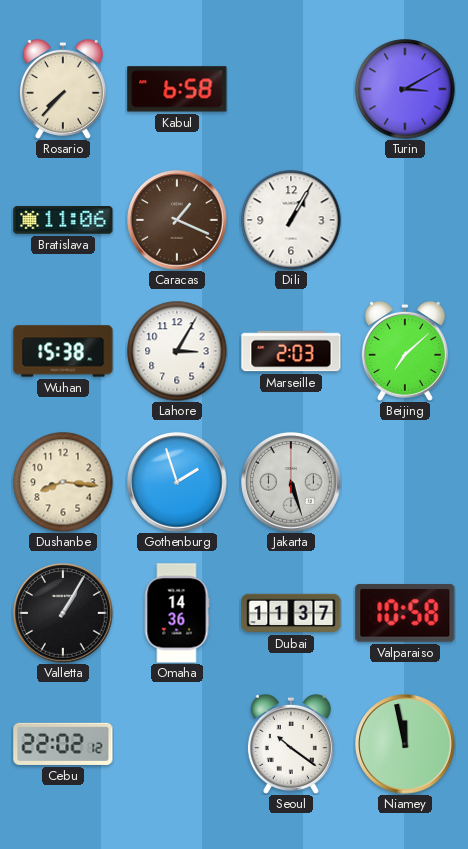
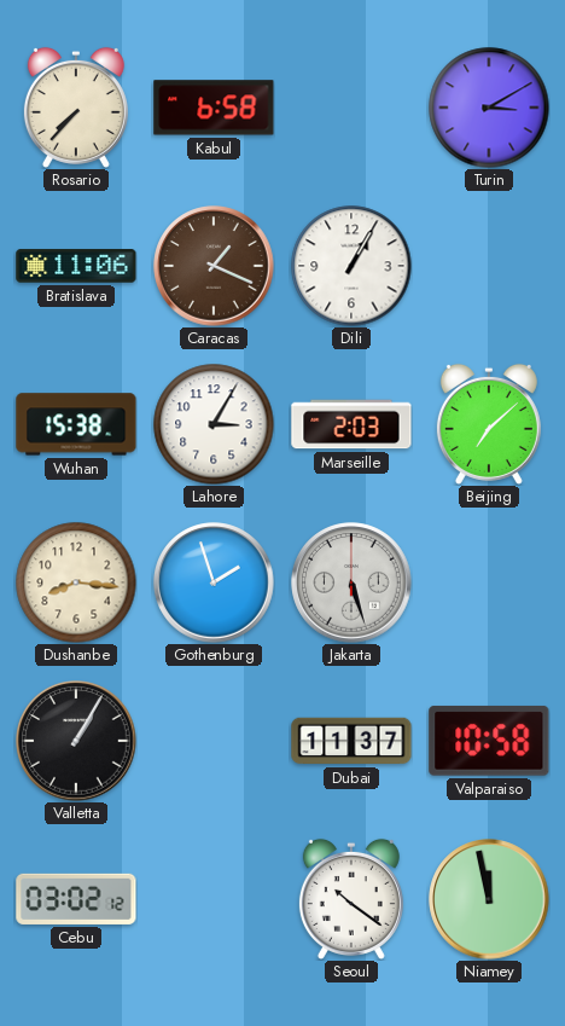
Omaha: 14:36 -> none (177, 613)
Cebu: 22:02 -> 03:02 (76, 899)
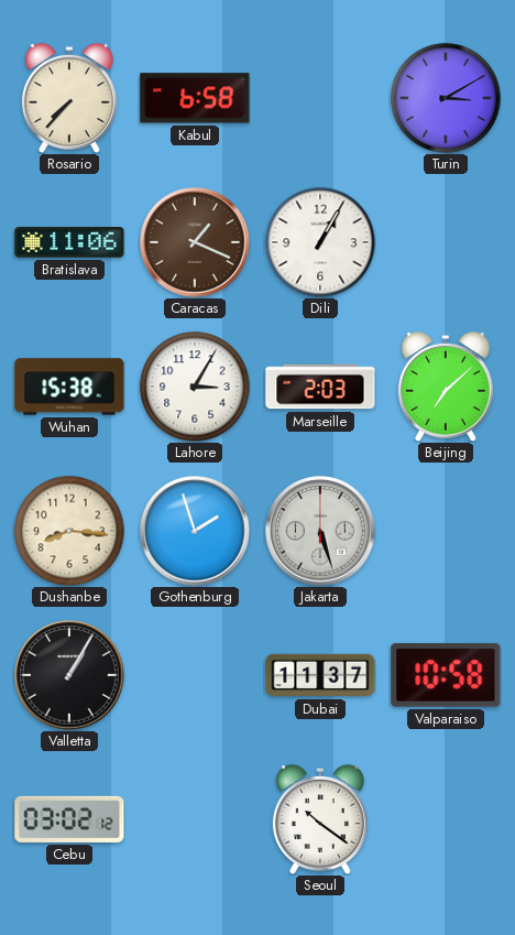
Niamey: 11:58 -> none (489, 899)
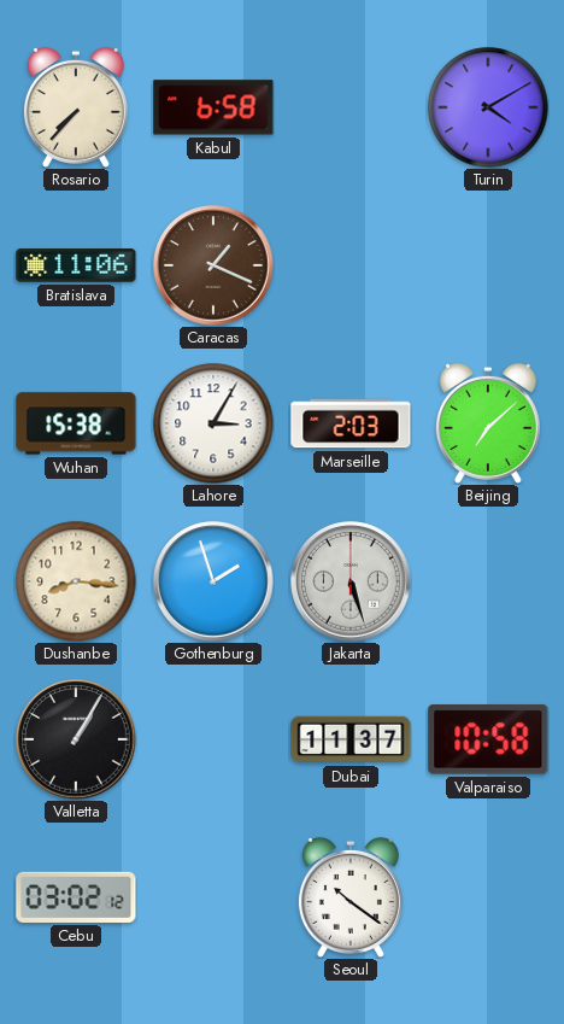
Turin: 3:10 -> 4:10 (488, 107)
Dili: 1:05 -> none (320, 242)
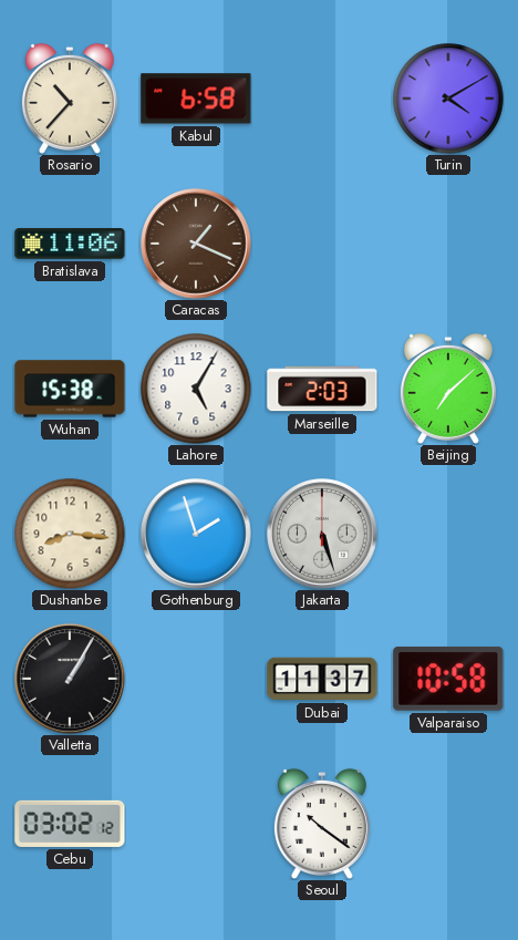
Rosario: 7:37 -> 10:37 (70, 99)
Lahore: 3:05 -> 5:05 (196, 389)
